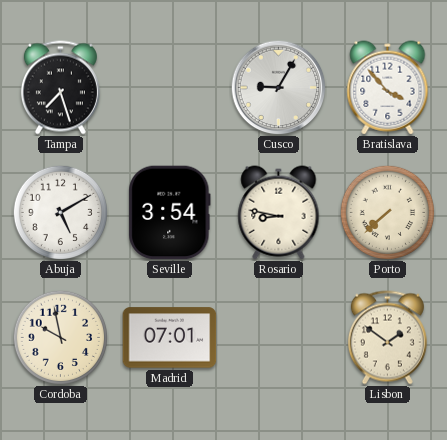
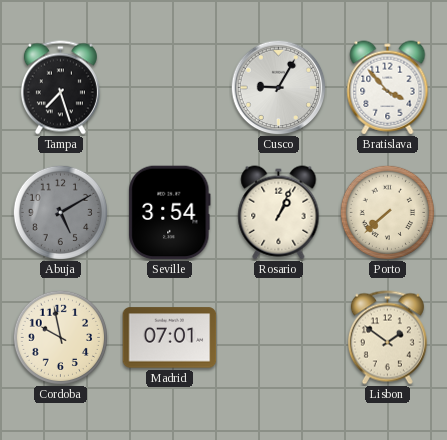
Abuja dial: white -> grey (60, 212)
Rosario: 8:47 -> 1:04 (279, 213)
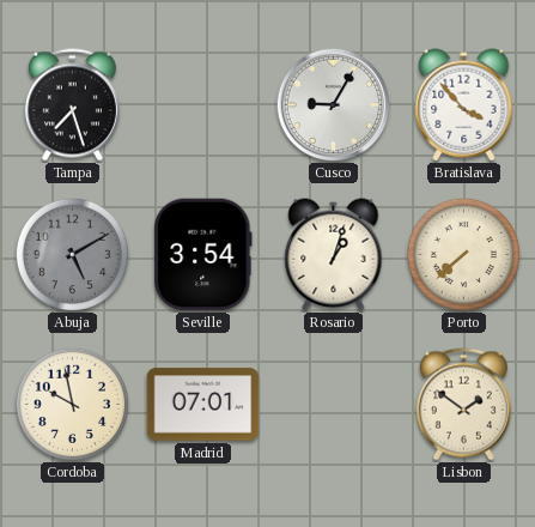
Rosario: 1:04 -> 1:03 (334, 255)
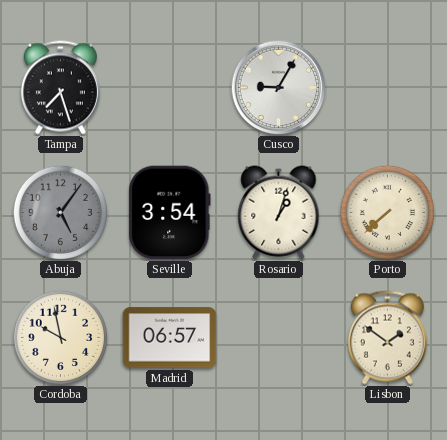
Bratislava: 3:53 -> none (464, 105)
Abuja: 5:10 -> 5:06 (60, 212)
Madrid: 07:01 -> 06:57 (170, 338)
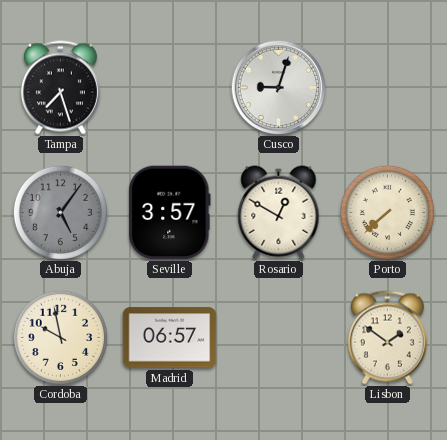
Cusco: 9:05 -> 9:03 (278, 87)
Seville: 3:54 -> 3:57 (170, 213)
Rosario: 1:03 -> 12:50 (279, 213)
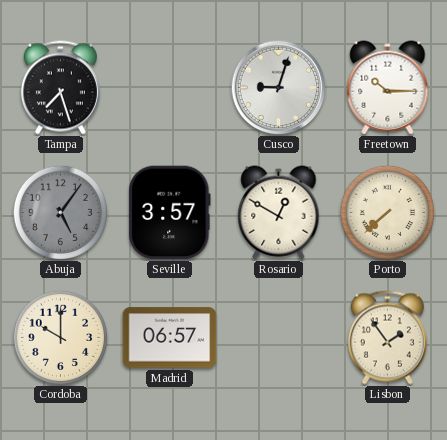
Freetown: none -> 10:15 (388, 88)
Cordoba: 9:58 -> 10:00 (60, 337)
Lisbon: 1:51 -> 1:54 (387, 338)
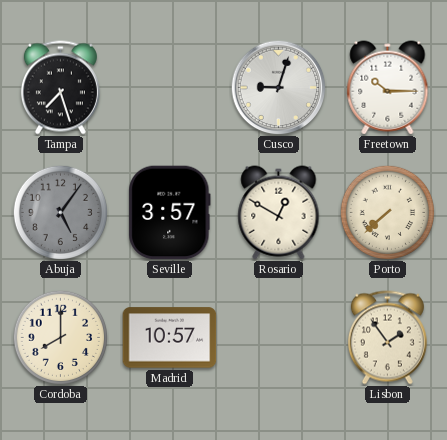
Cordoba: 10:00 -> 8:00 (60, 337)
Madrid: 06:57 -> 10:57 (170, 338)
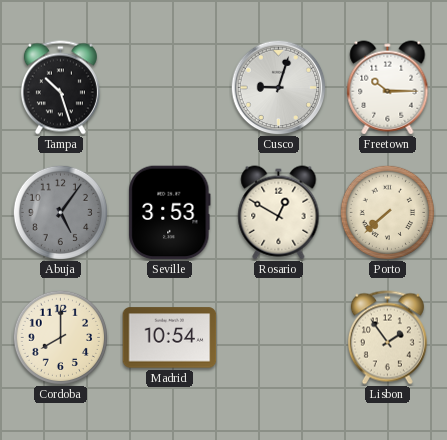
Tampa: 7:27 -> 10:27 (60, 88)
Seville: 3:57 -> 3:53 (170, 213)
Madrid: 10:57 -> 10:54 (170, 338)
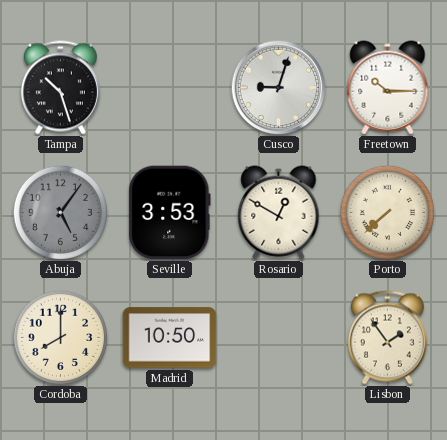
Madrid: 10:54 -> 10:50 (170, 338)
